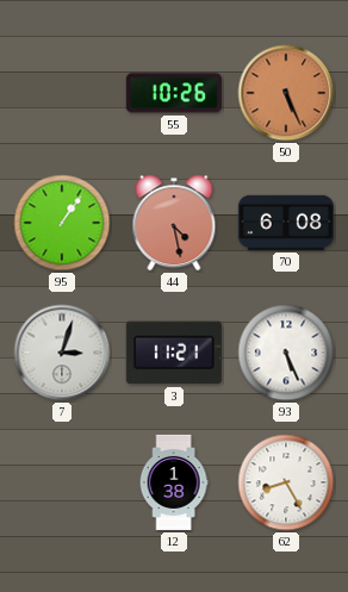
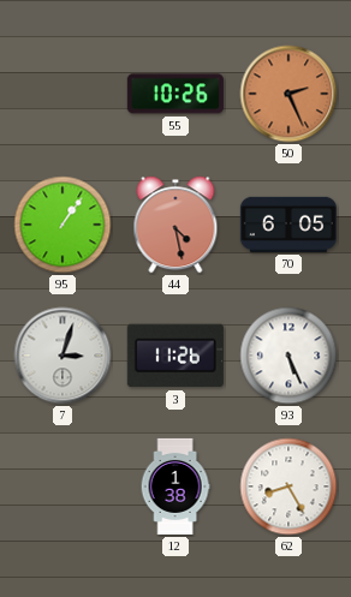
50: 5:26 -> 2:26 (288, 94)
70: 6:08 -> 6:05 (288, 225)
3: 11:21 -> 11:26 (175, 356)
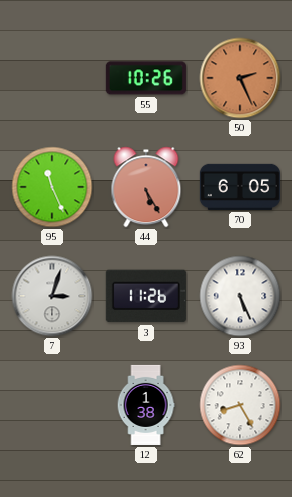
95: 1:06 -> 11:26 (52, 187)
44: 4:28 -> 5:25 (146, 187)
